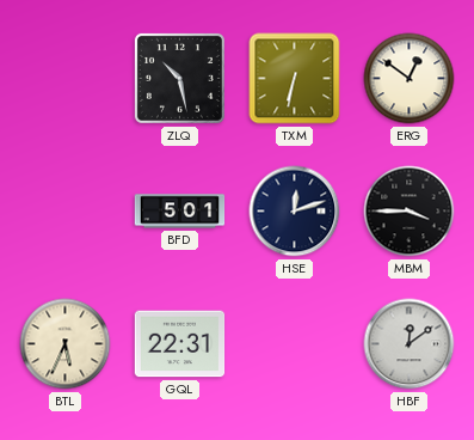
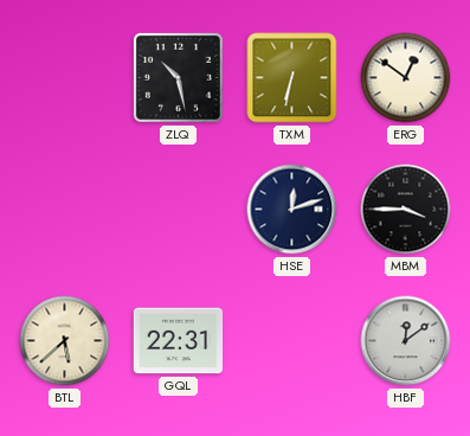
BFD: 5:01 -> none (180, 212)
BTL: 5:34 -> 5:38 (65, 341)
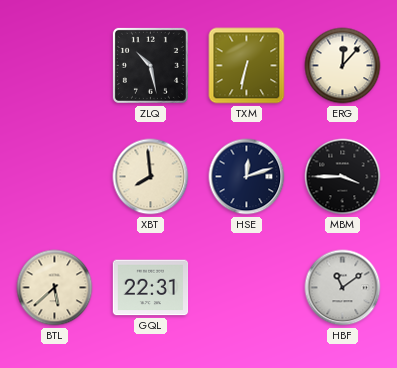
ERG: 12:51 -> 12:07 (343, 66)
XBT: none -> 7:59 (151, 177)
HBF: 12:09 -> 11:09 (343, 288)
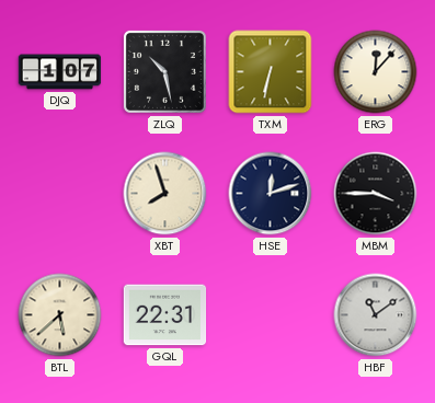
DJQ: none -> 1:07 (60, 72)
XBT: 7:59 -> 7:57 (165, 194)
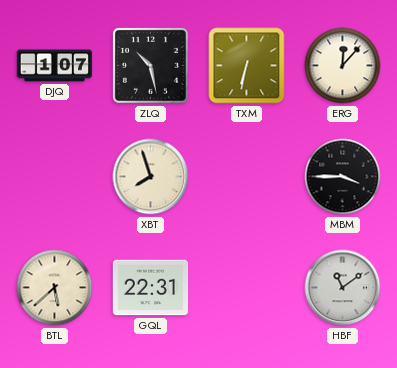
HSE: 12:12 -> none (271, 194)
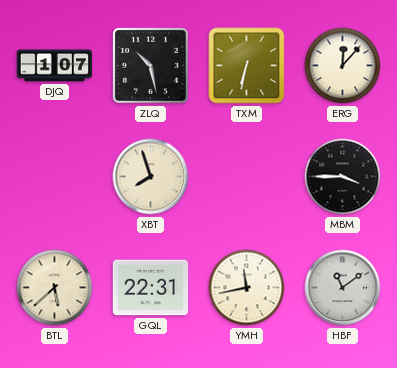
YMH: none -> 11:43 (247, 288)
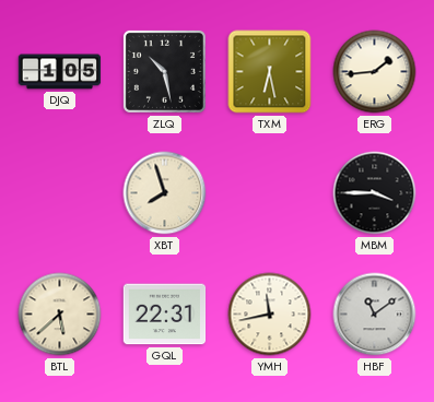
DJQ: 1:07 -> 1:05 (60, 72)
TXM: 6:32 -> 6:28 (270, 72)
ERG: 12:07 -> 1:44 (375, 72)
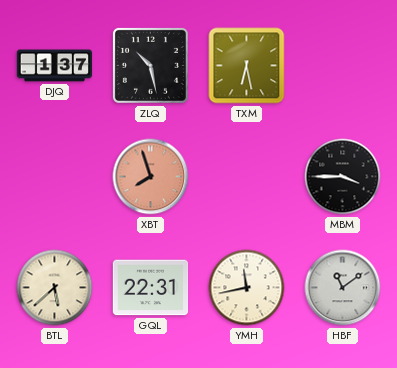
DJQ: 1:05 -> 1:37 (55, 66)
ERG: 1:44 -> none (375, 72)
XBT dial: cream -> salmon (151, 177)
